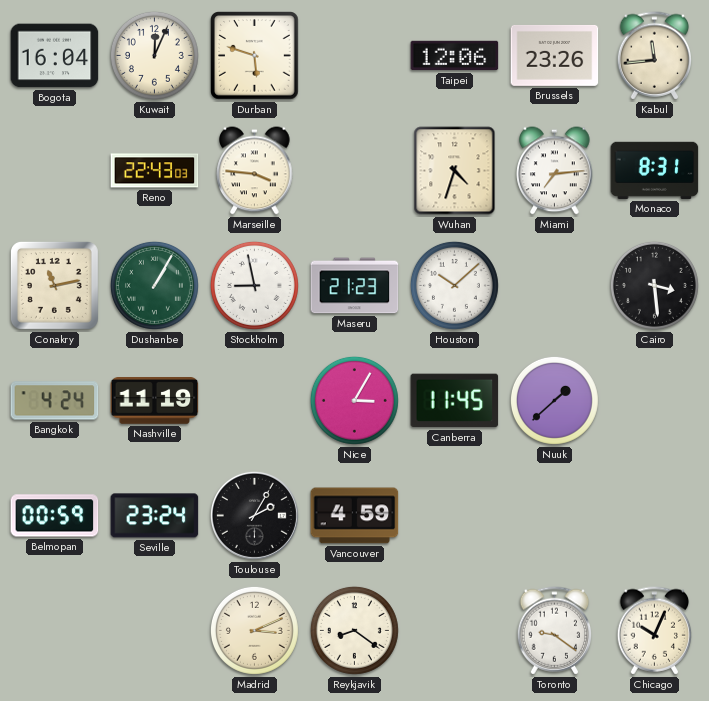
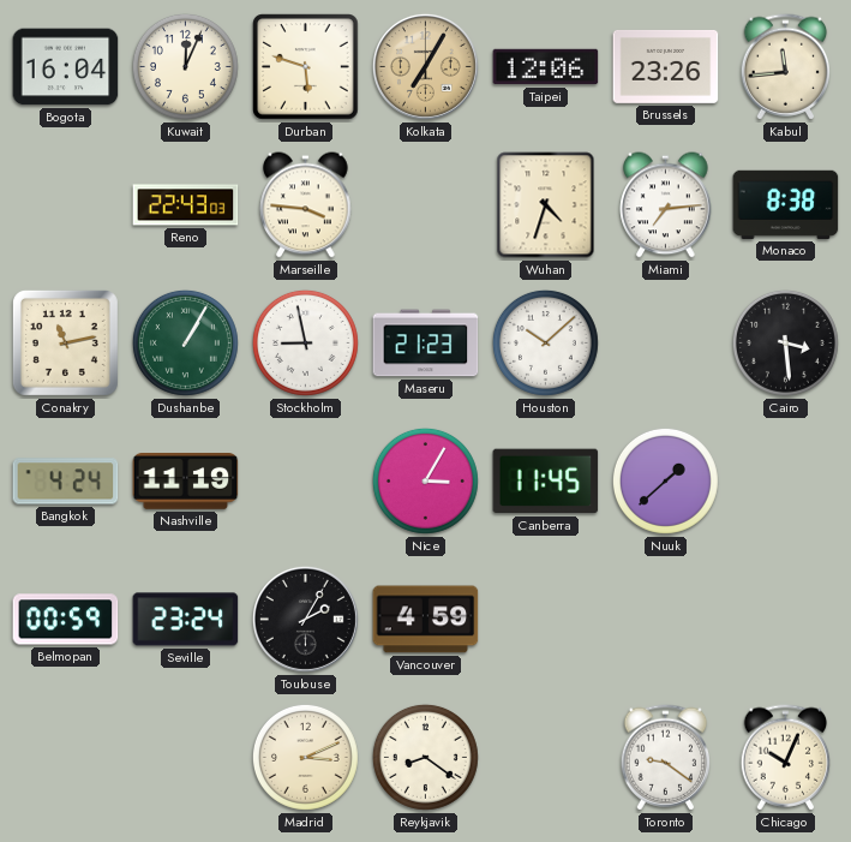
Kolkata: none -> 7:05 (425, 66)
Monaco: 8:31 -> 8:38 (786, 204)
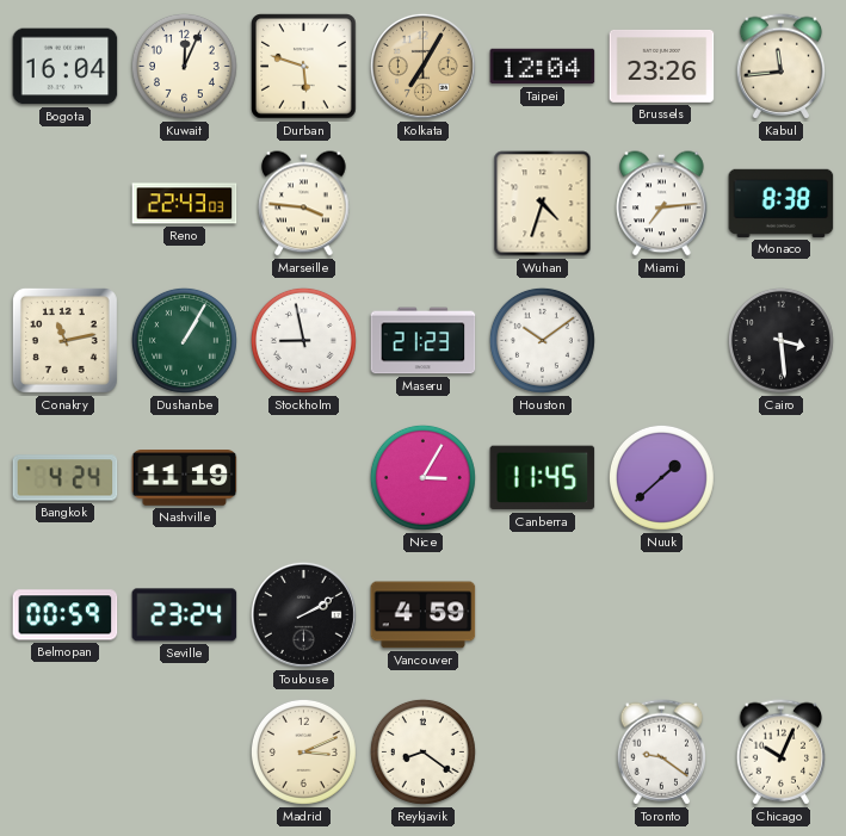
Taipei: 12:06 -> 12:04 (543, 67)
Houston: 10:08 -> 10:09 (542, 340)
Toulouse: 2:05 -> 2:10 (303, 614)
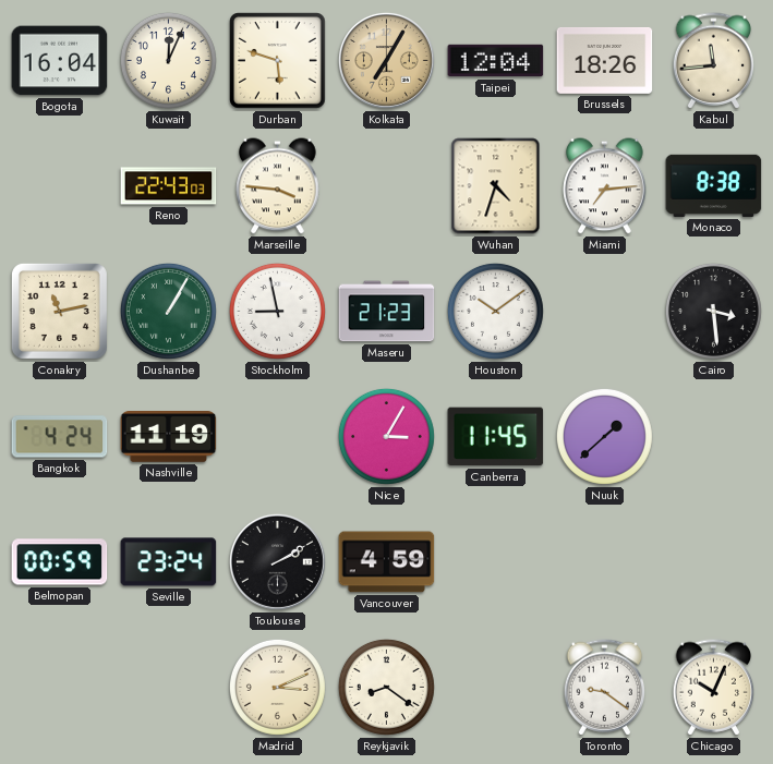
Brussels: 23:26 -> 18:26 (605, 60)
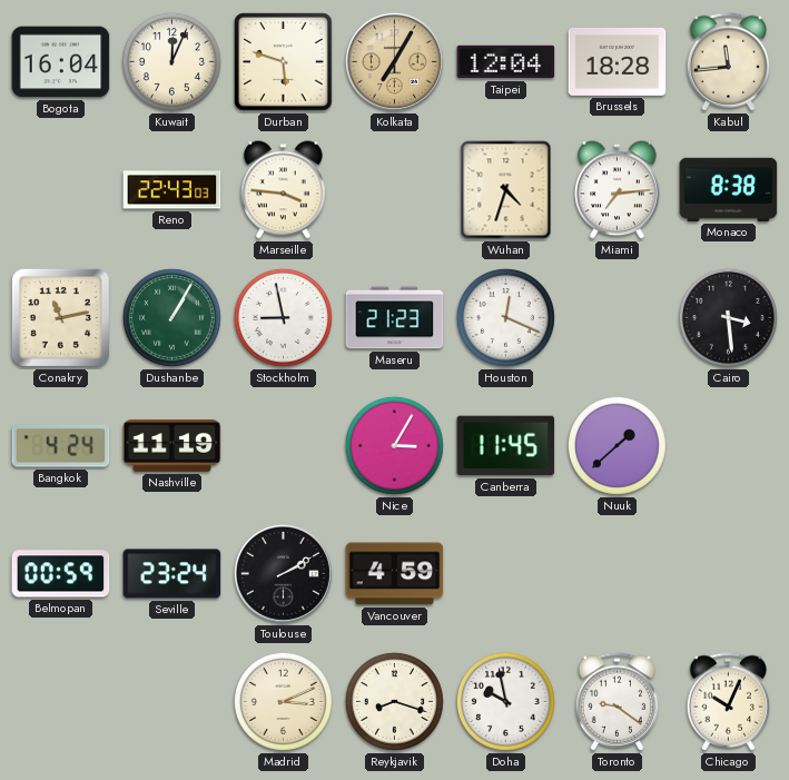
Brussels: 18:26 -> 18:28 (618, 61)
Houston: 10:09 -> 12:19 (505, 317)
Reykjavik: 8:21 -> 8:18 (394, 701)
Doha: none -> 9:58 (505, 701)
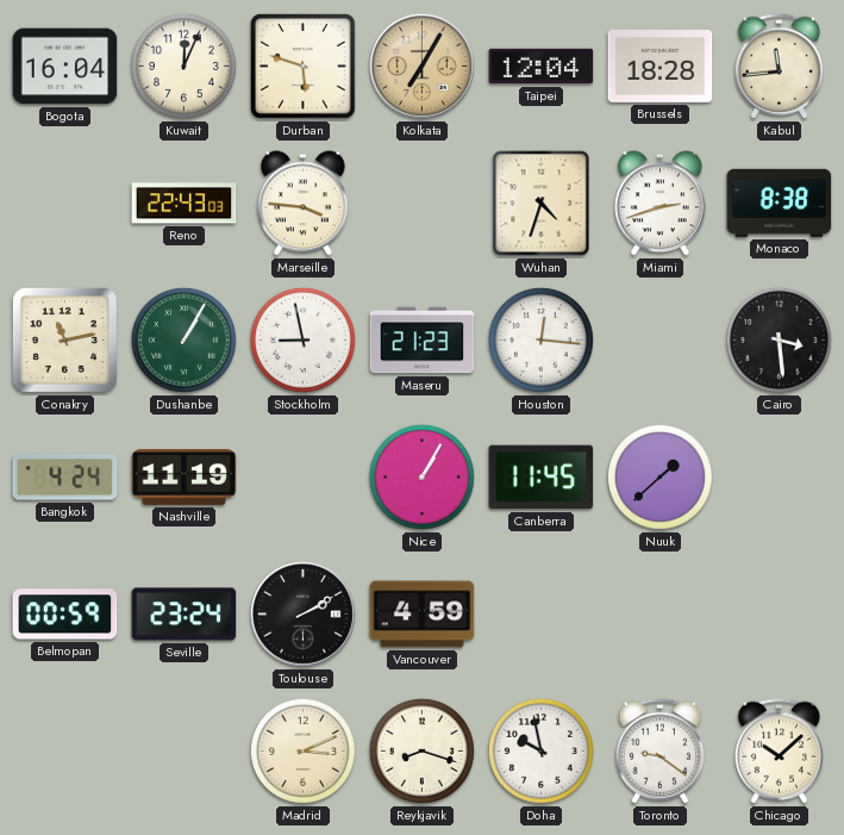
Miami: 7:14 -> 2:42 (661, 204)
Houston: 12:19 -> 12:16 (540, 339)
Nice: 3:05 -> 1:05 (421, 476)
Chicago: 10:04 -> 10:08 (780, 752)
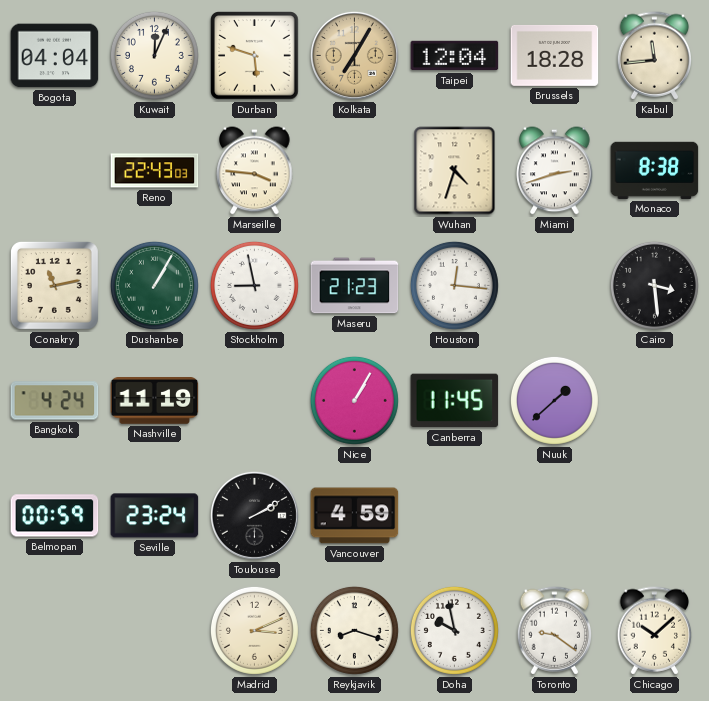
Bogota: 16:04 -> 04:04 (55, 56)
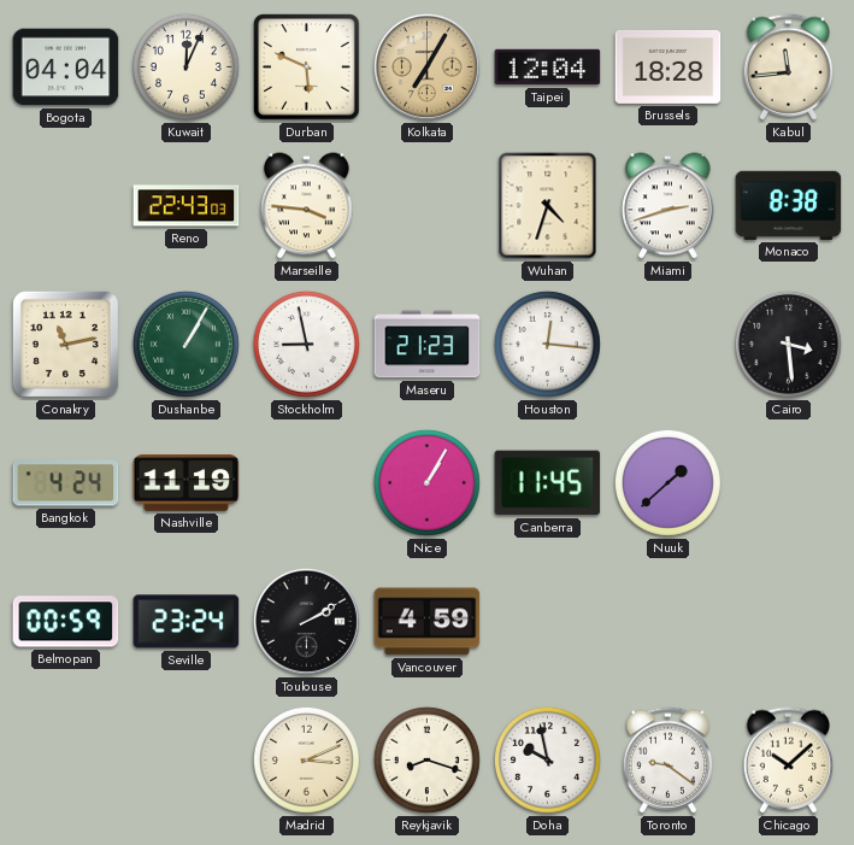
Durban: 5:48 -> 5:49 (307, 68)
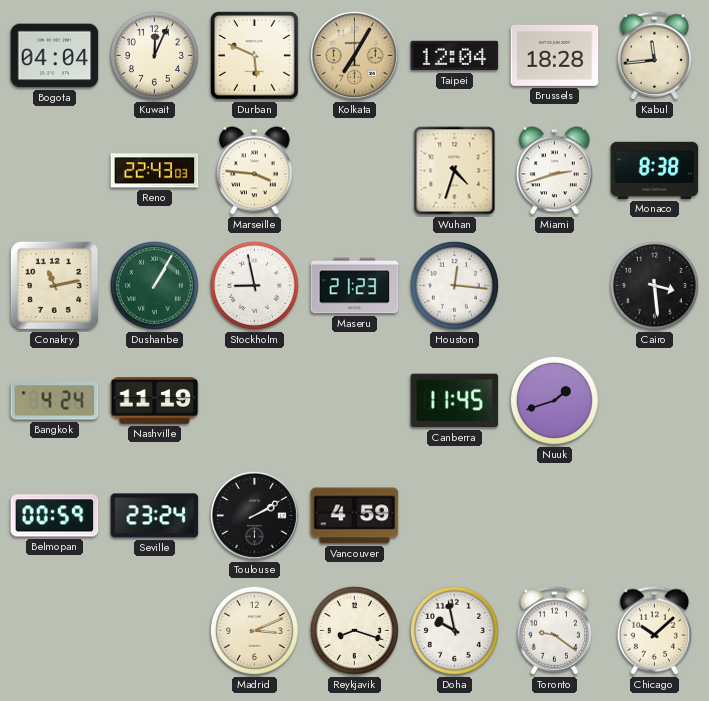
Nice: 1:05 -> none (426, 482)
Nuuk: 1:38 -> 1:42 (554, 400)
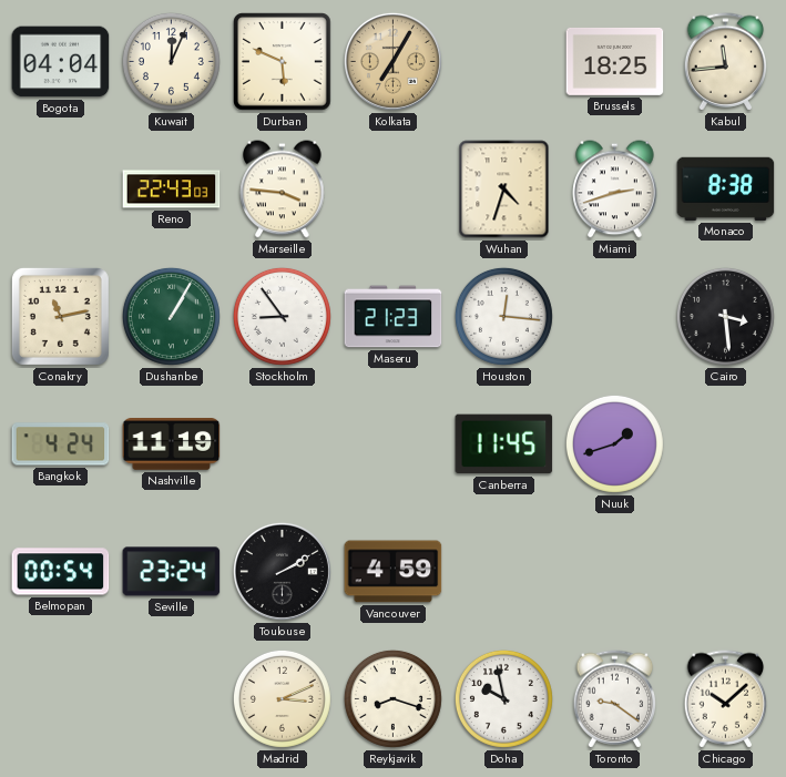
Taipei: 12:04 -> none (455, 56)
Brussels: 18:28 -> 18:25 (615, 61)
Stockholm: 8:58 -> 8:54 (282, 316)
Belmopan: 00:59 -> 00:54 (61, 572)
